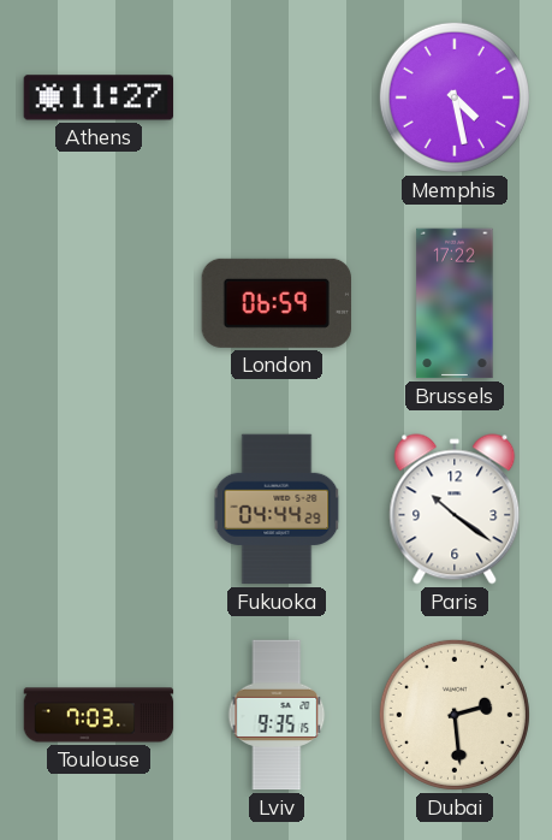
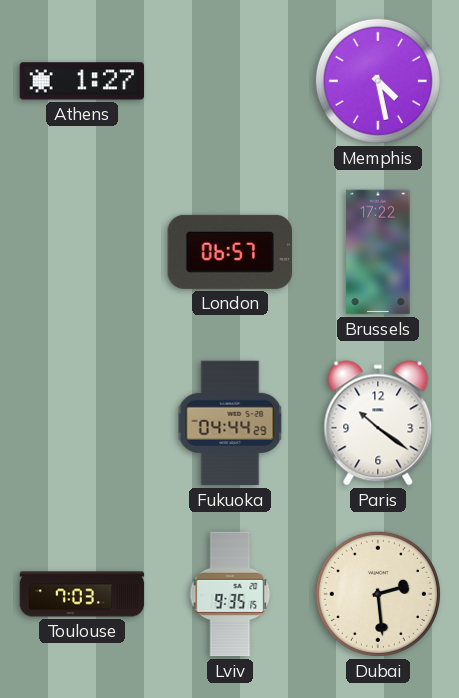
Athens: 11:27 -> 1:27 (82, 81)
London: 06:59 -> 06:57 (229, 252)
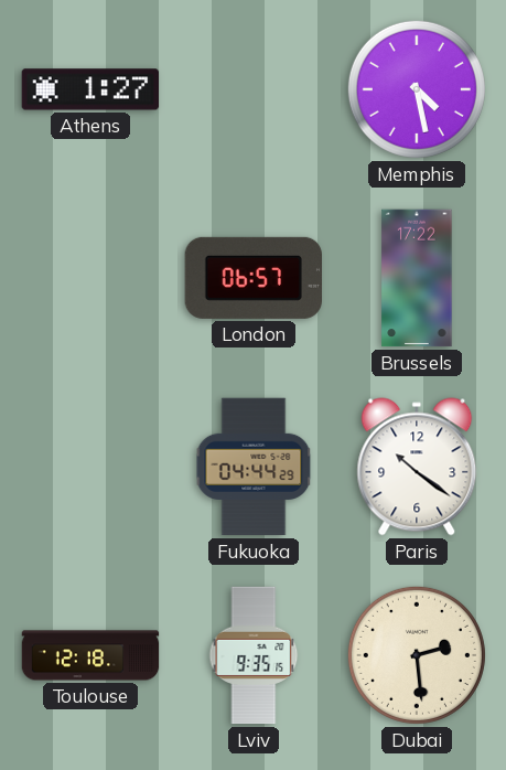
Toulouse: 7:03 -> 12:18 (90, 655)
